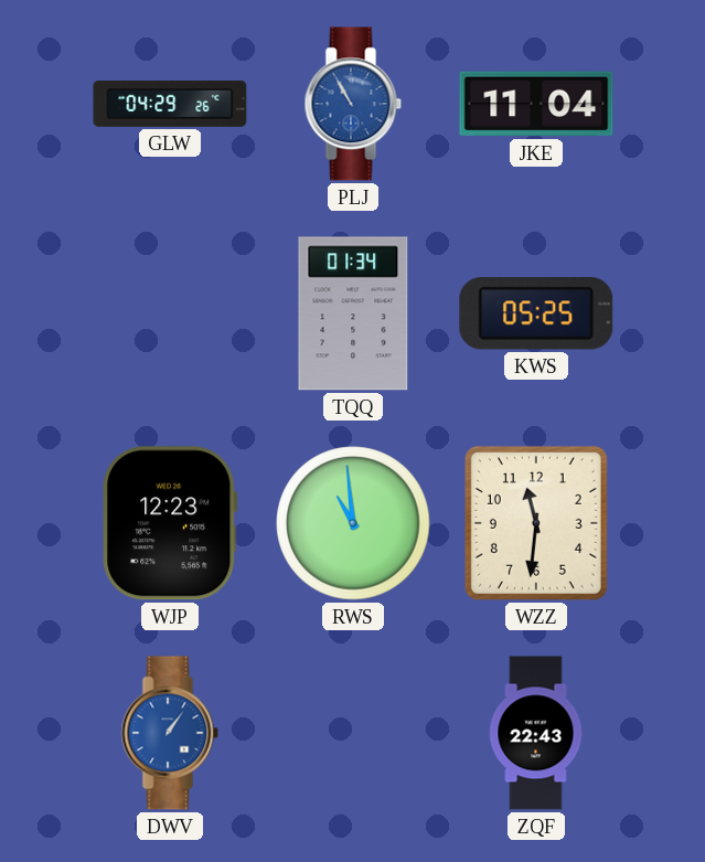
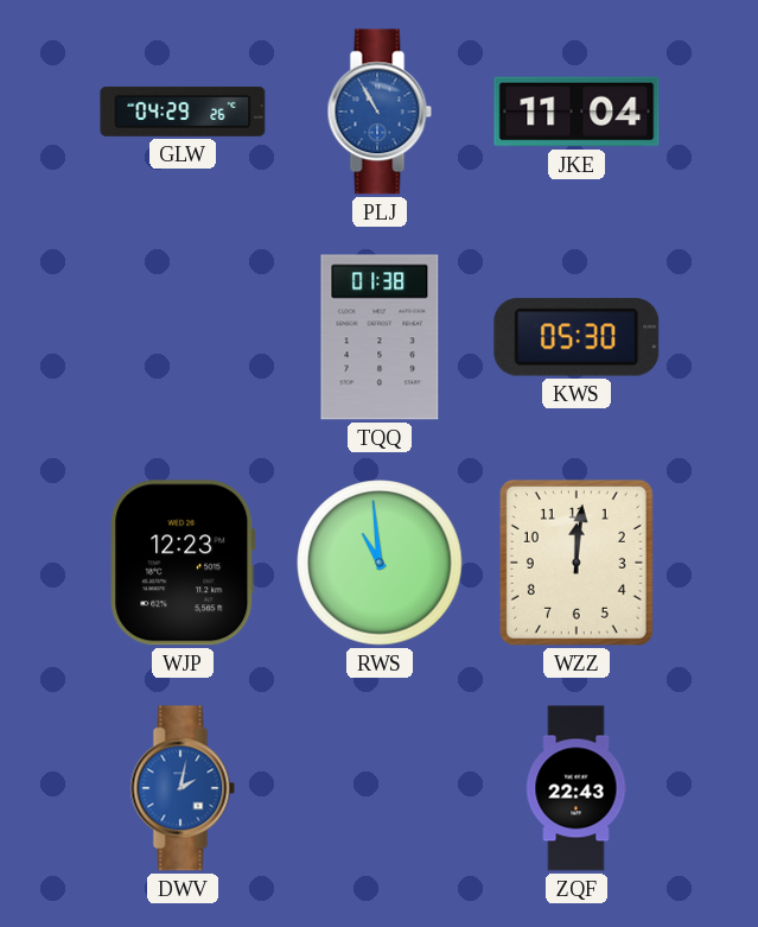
TQQ: 01:34 -> 01:38 (380, 337)
KWS: 05:25 -> 05:30 (577, 337)
WZZ: 11:31 -> 12:01 (577, 563)
DWV: 1:06 -> 2:02 (183, 788)
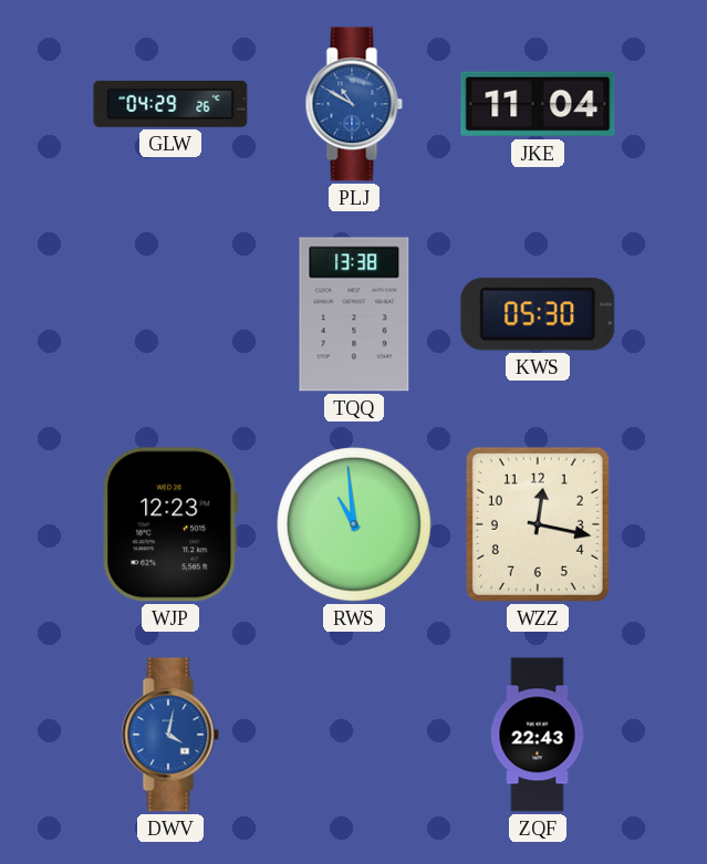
PLJ: 10:55 -> 10:50 (354, 104)
TQQ: 01:38 -> 13:38 (354, 314)
WZZ: 12:01 -> 12:17 (538, 524)
DWV: 2:02 -> 4:02 (170, 735)
